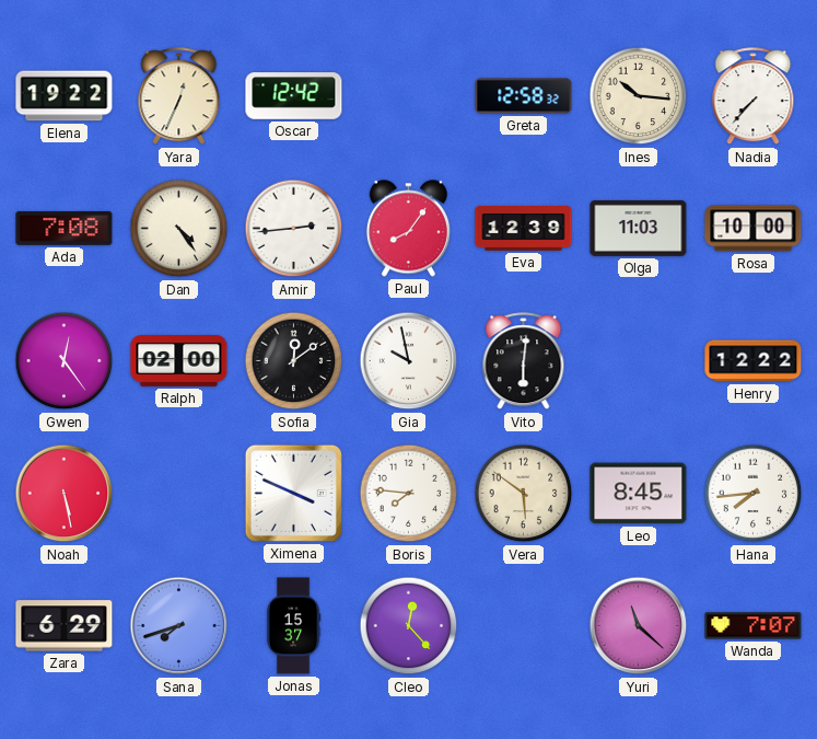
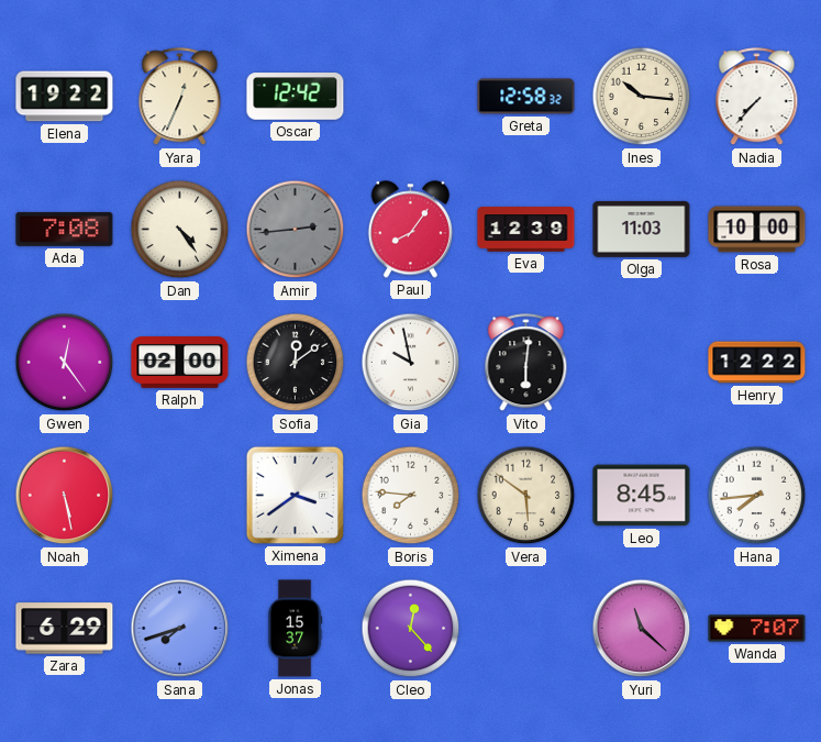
Amir dial: white -> grey (296, 230)
Ximena: 3:49 -> 3:39 (295, 495)
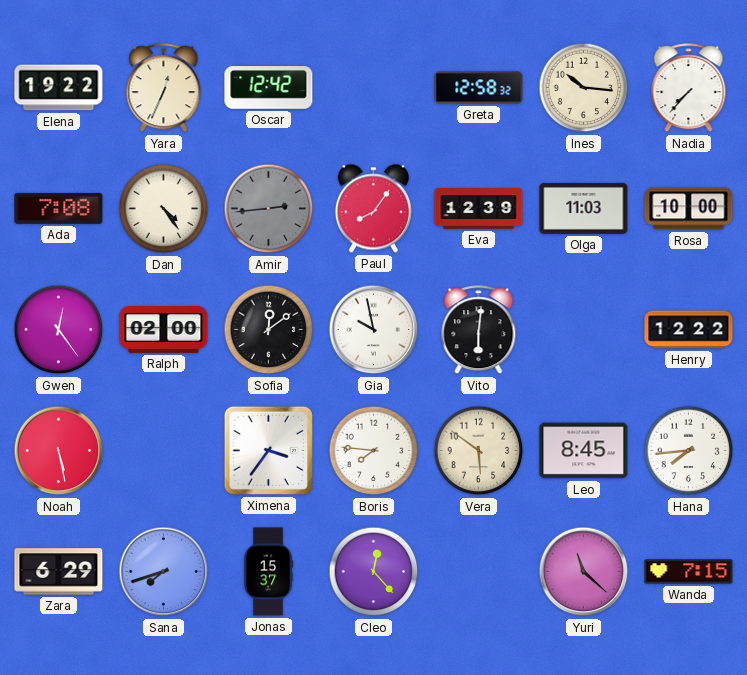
Ximena: 3:39 -> 3:36 (268, 450)
Wanda: 7:07 -> 7:15 (689, 572)
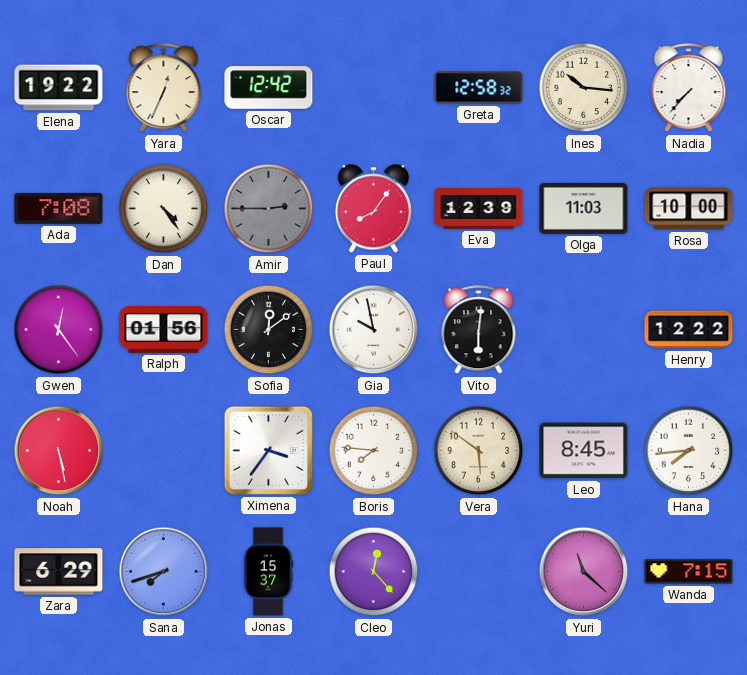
Amir: 2:44 -> 2:45 (269, 209)
Ralph: 02:00 -> 01:56 (164, 330)
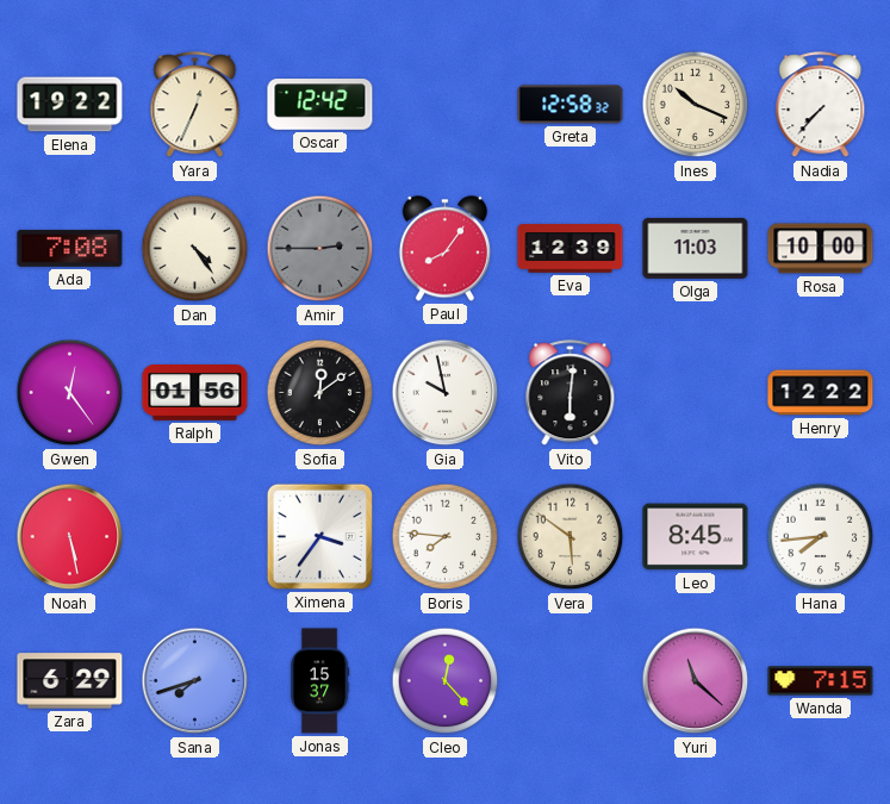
Ines: 10:16 -> 10:19 (696, 105)
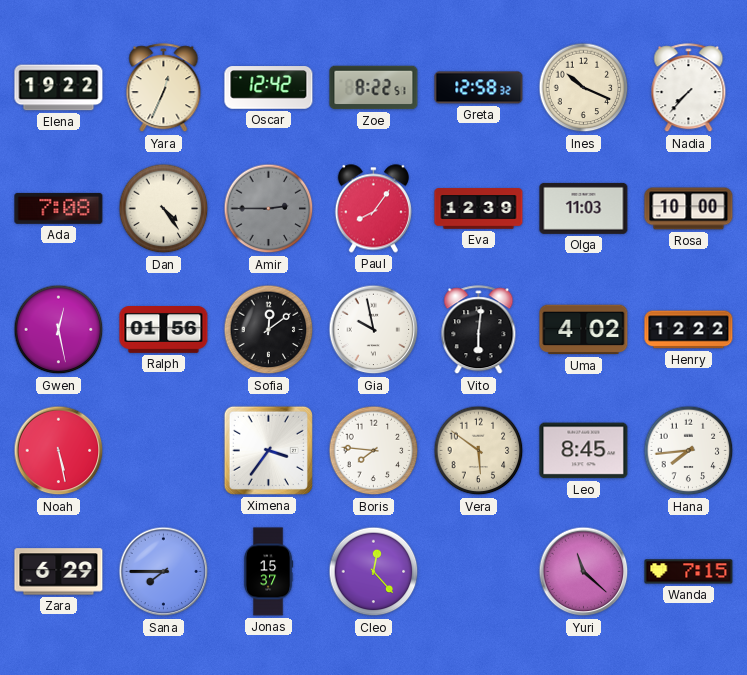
Zoe: none -> 8:22 (374, 88)
Gwen: 12:24 -> 12:28 (59, 330)
Uma: none -> 4:02 (584, 330)
Sana: 7:42 -> 7:45 (164, 572)
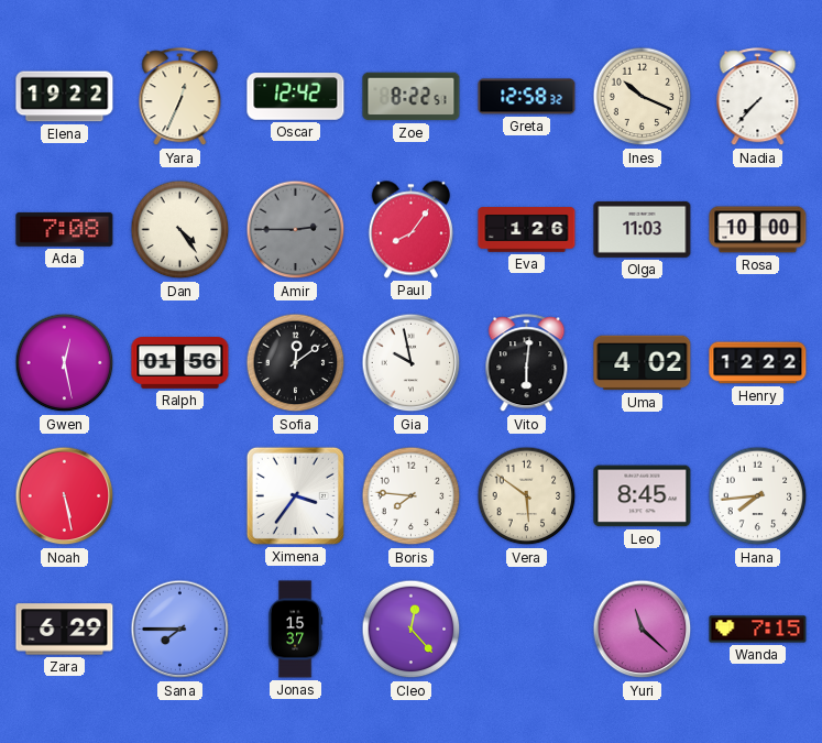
Eva: 12:39 -> 1:26 (527, 230)
